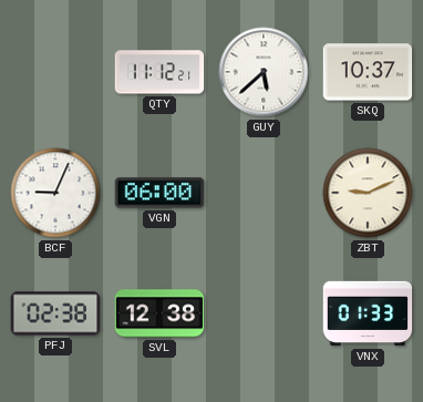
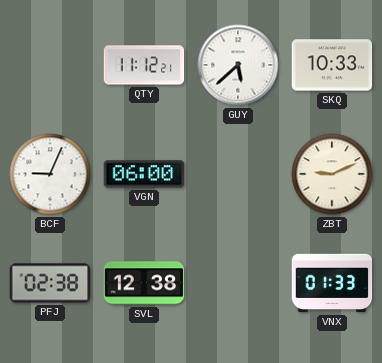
SKQ: 10:37 -> 10:33 (332, 65)
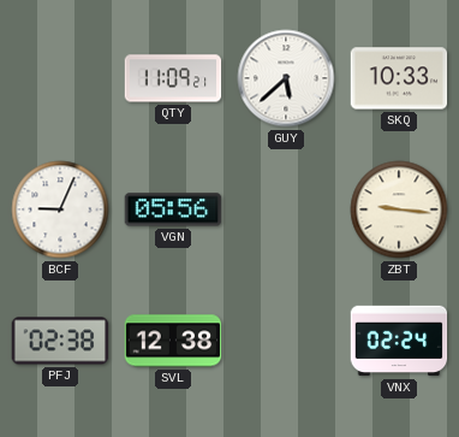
QTY: 11:12 -> 11:09 (173, 78)
VGN: 06:00 -> 05:56 (173, 209)
ZBT: 9:11 -> 9:16 (399, 209)
VNX: 01:33 -> 02:24 (399, 341)
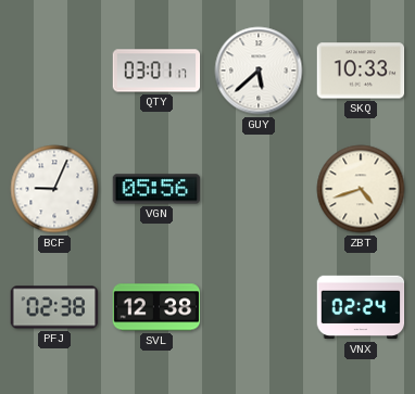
QTY: 11:09 -> 03:01 (156, 71)
ZBT: 9:16 -> 4:42 (361, 189)
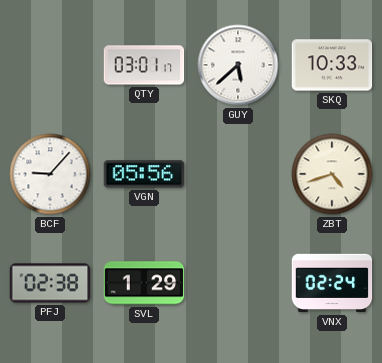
BCF: 9:04 -> 9:07 (50, 174)
SVL: 12:38 -> 1:29 (144, 283)
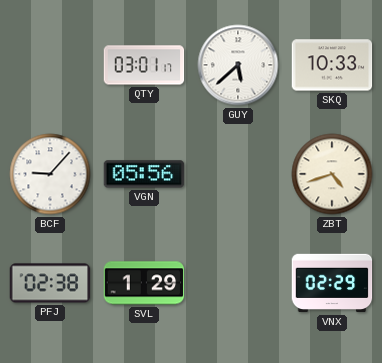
VNX: 02:24 -> 02:29 (332, 283)
